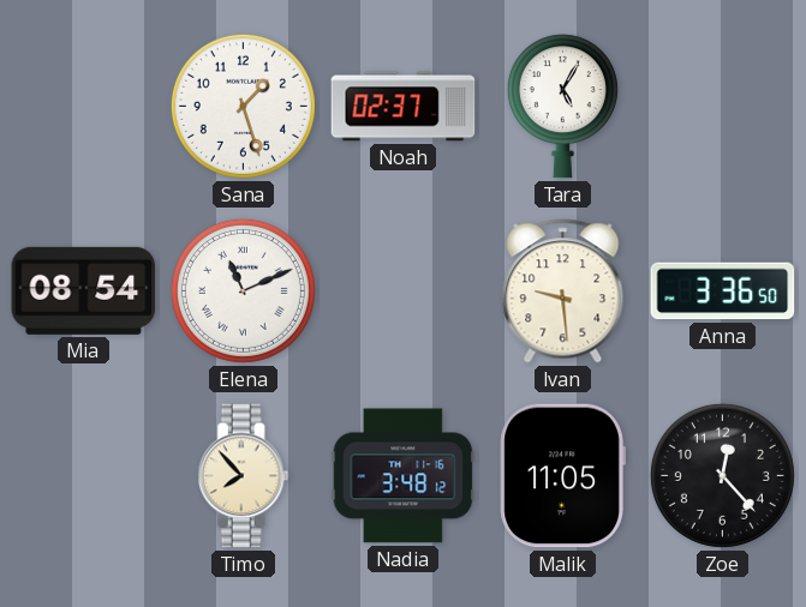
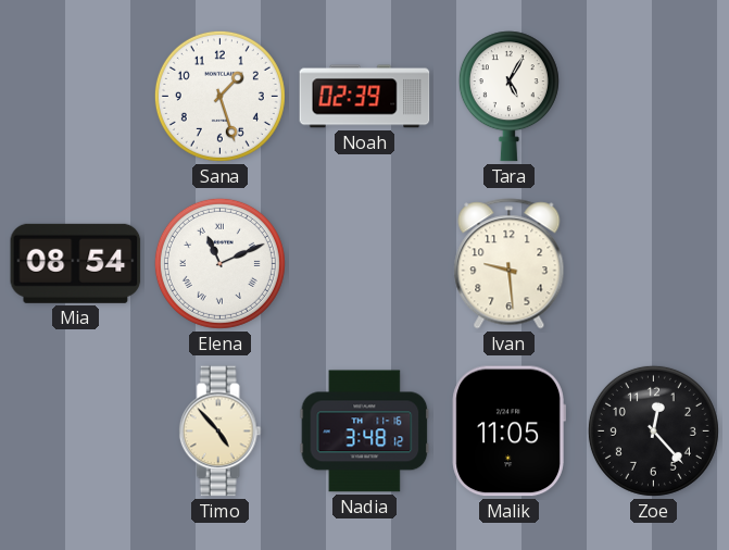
Noah: 02:37 -> 02:39 (365, 97)
Anna: 3:36 -> none (723, 292)
Timo: 7:53 -> 4:53 (219, 432)
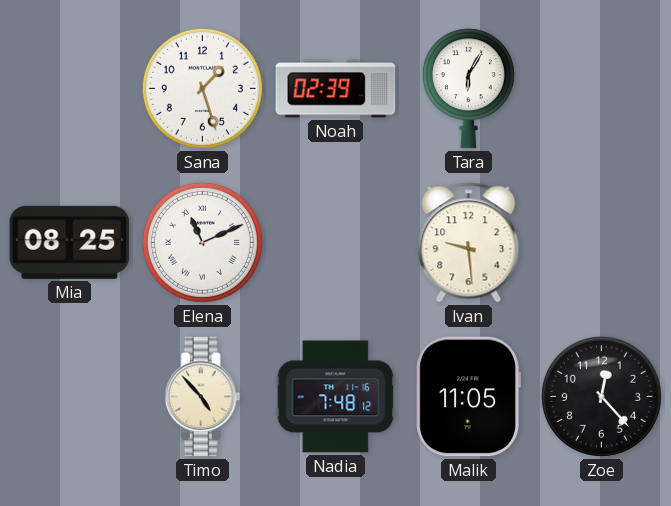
Tara: 5:05 -> 6:05 (468, 89)
Mia: 08:54 -> 08:25 (70, 242)
Nadia: 3:48 -> 7:48 (336, 397)
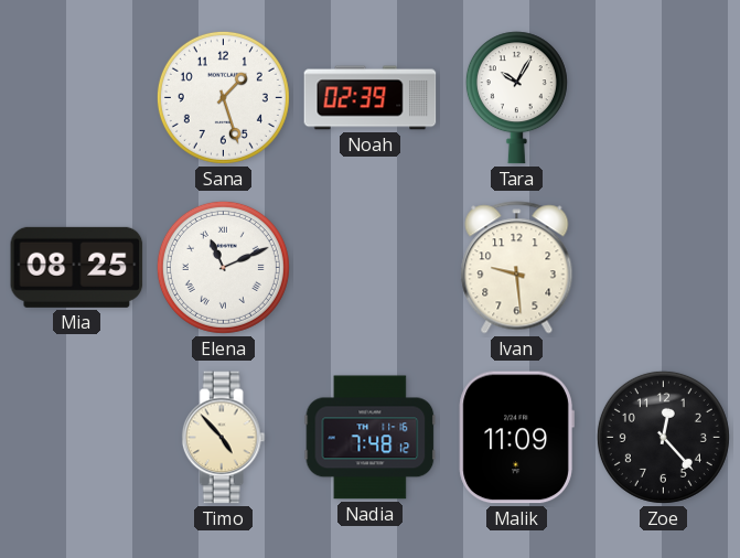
Tara: 6:05 -> 10:05 (516, 98)
Malik: 11:05 -> 11:09 (516, 438)
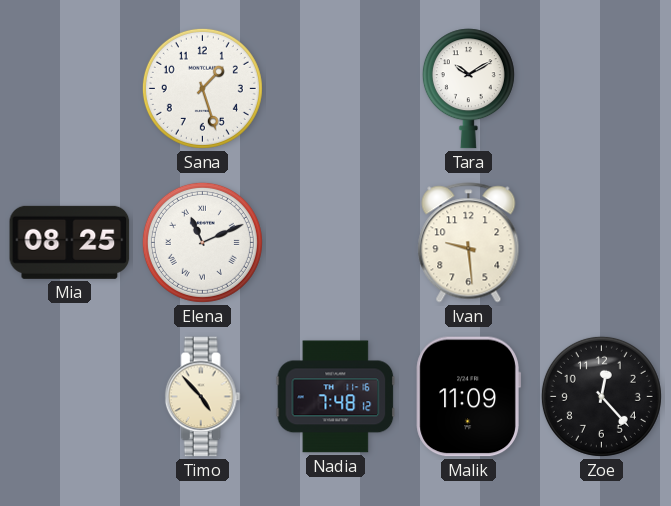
Noah: 02:39 -> none (371, 98)
Tara: 10:05 -> 10:10 (468, 89)
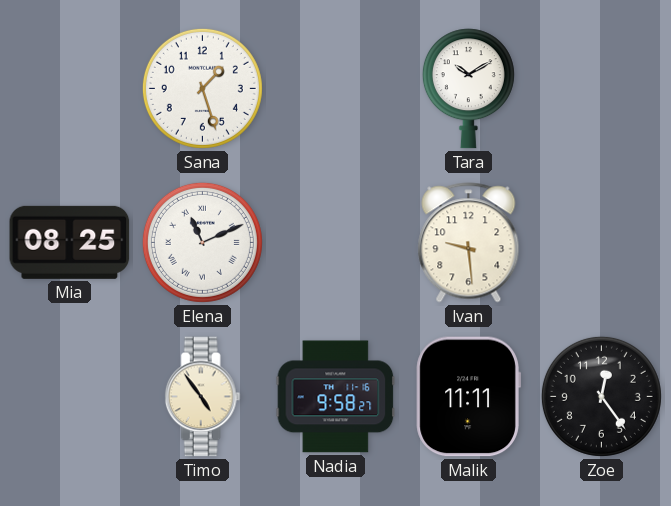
Timo: 4:53 -> 4:54 (202, 397)
Nadia: 7:48 -> 9:58 (336, 397)
Malik: 11:09 -> 11:11 (468, 397)
Zoe: 12:23 -> 12:24 (601, 396)
